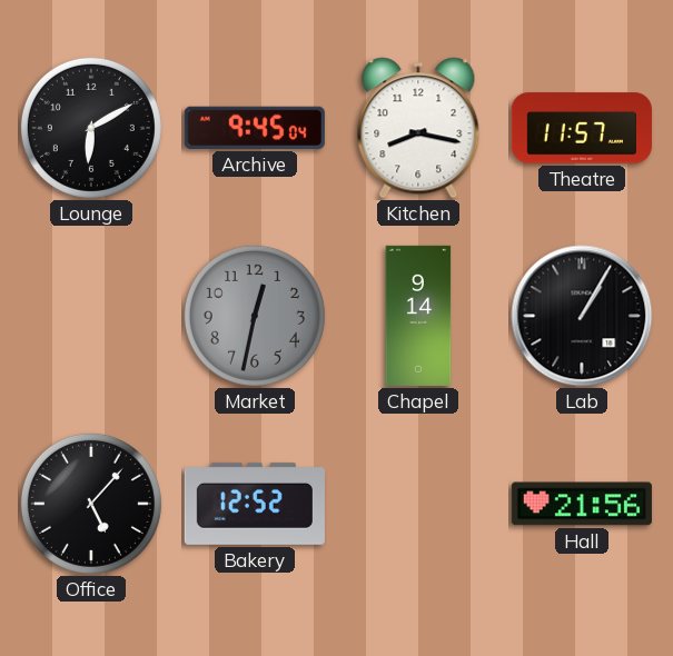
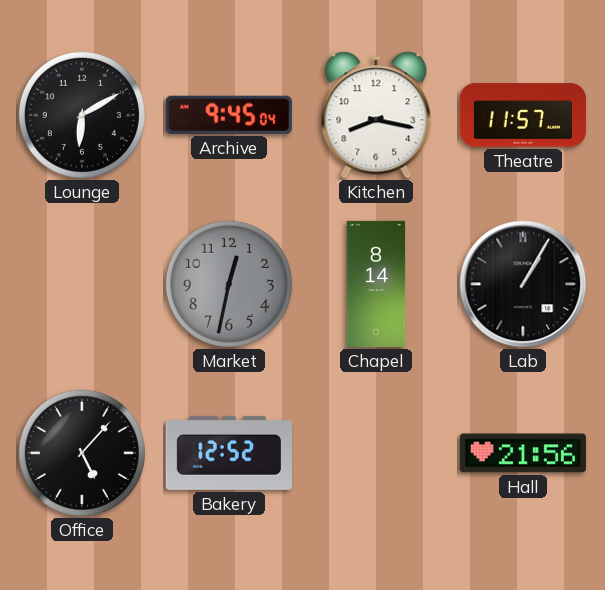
Chapel: 9:14 -> 8:14 (376, 284)
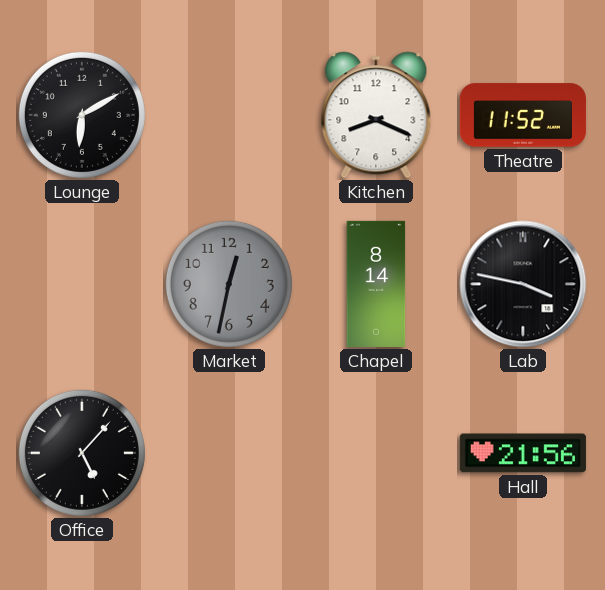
Archive: 9:45 -> none (229, 115)
Kitchen: 8:17 -> 8:19 (376, 115)
Theatre: 11:57 -> 11:52 (523, 115)
Lab: 1:05 -> 3:47 (523, 284)
Bakery: 12:52 -> none (229, 453)
